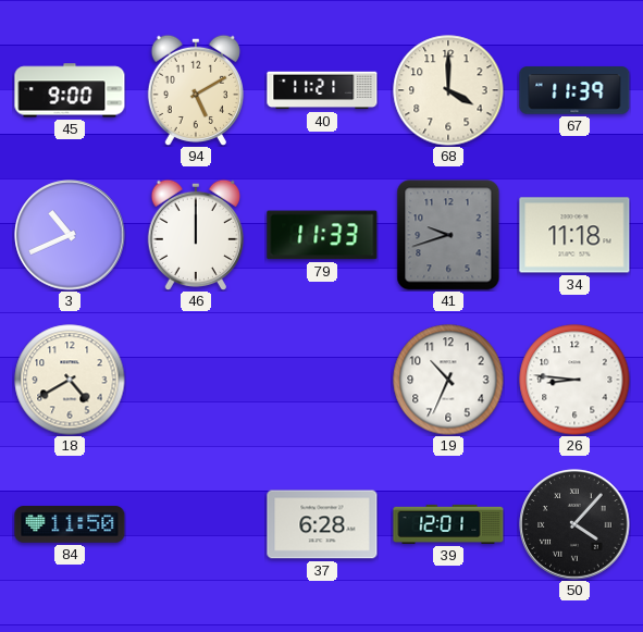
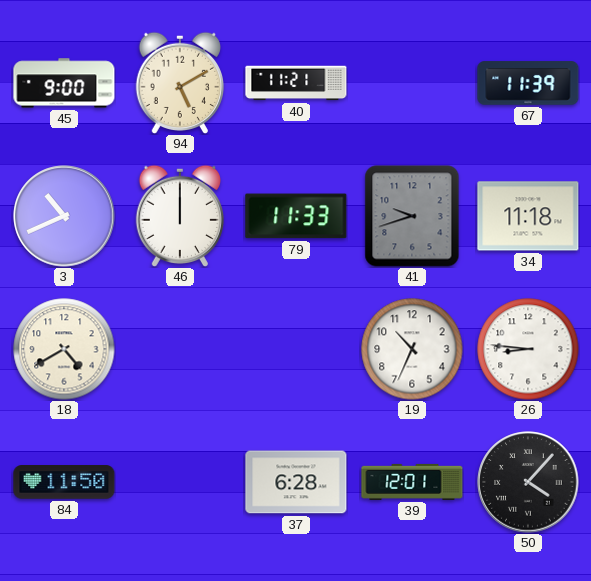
68: 4:00 -> none (448, 90)
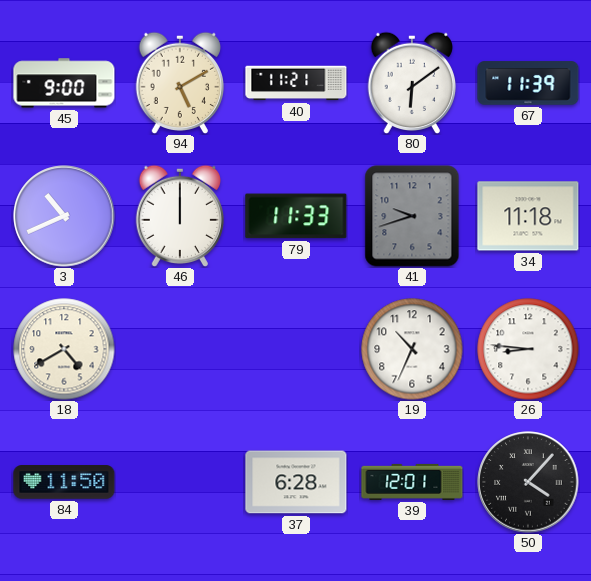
80: none -> 6:09 (411, 83)
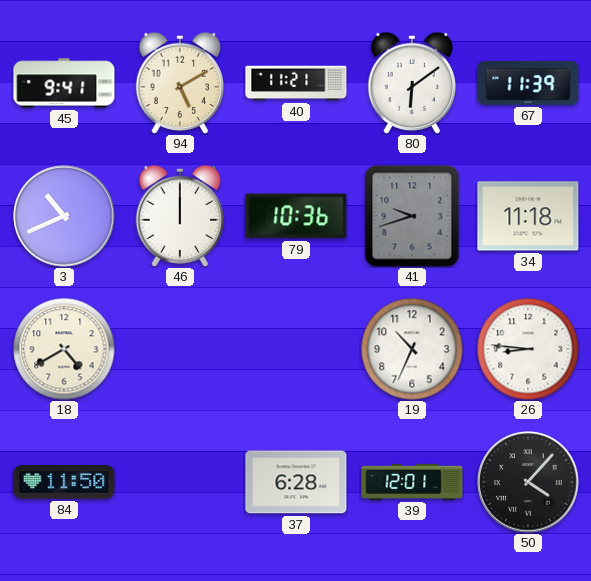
45: 9:00 -> 9:41 (64, 83)
79: 11:33 -> 10:36 (296, 216)
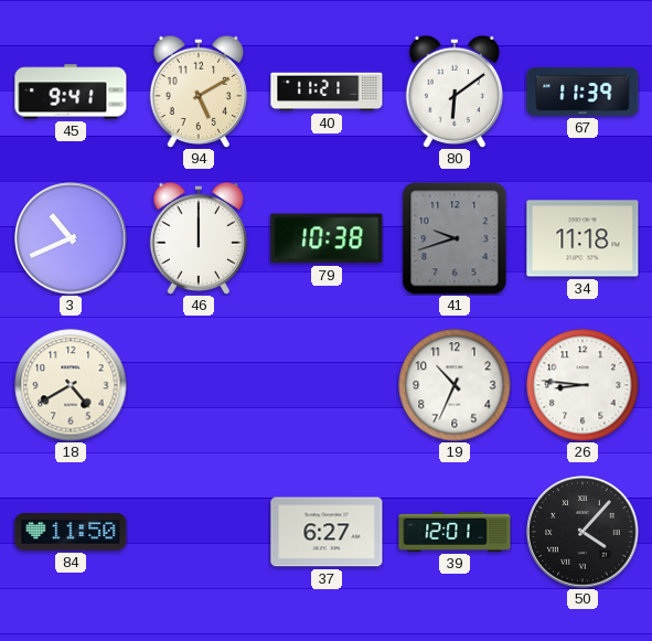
79: 10:36 -> 10:38 (327, 238)
37: 6:28 -> 6:27 (327, 532)
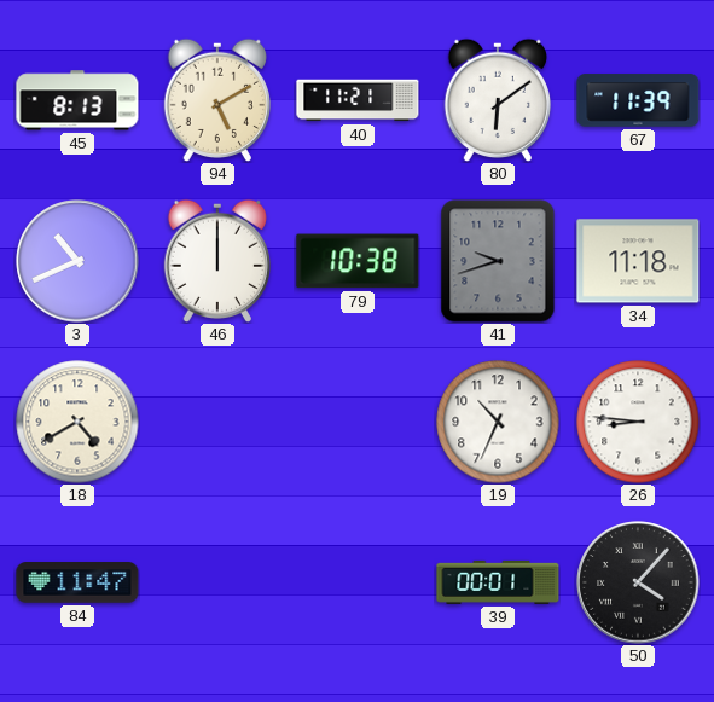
45: 9:41 -> 8:13 (77, 100)
84: 11:50 -> 11:47 (77, 582)
37: 6:27 -> none (327, 532)
39: 12:01 -> 00:01 (498, 582)
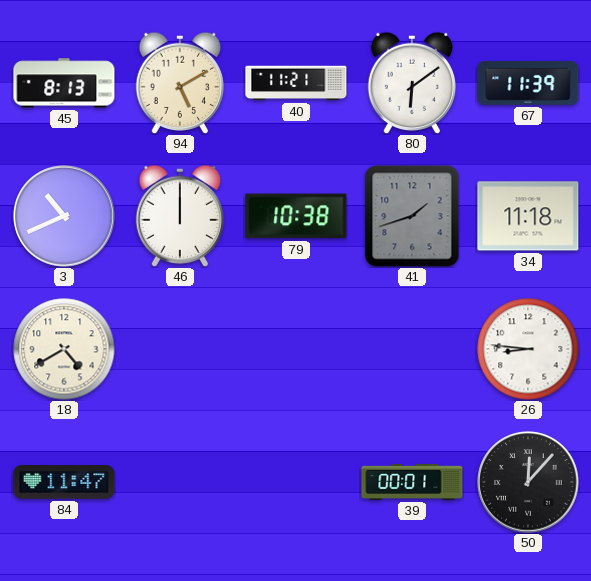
41: 9:42 -> 1:42 (412, 216)
19: 10:34 -> none (498, 422)
50: 4:07 -> 12:07 (528, 482)
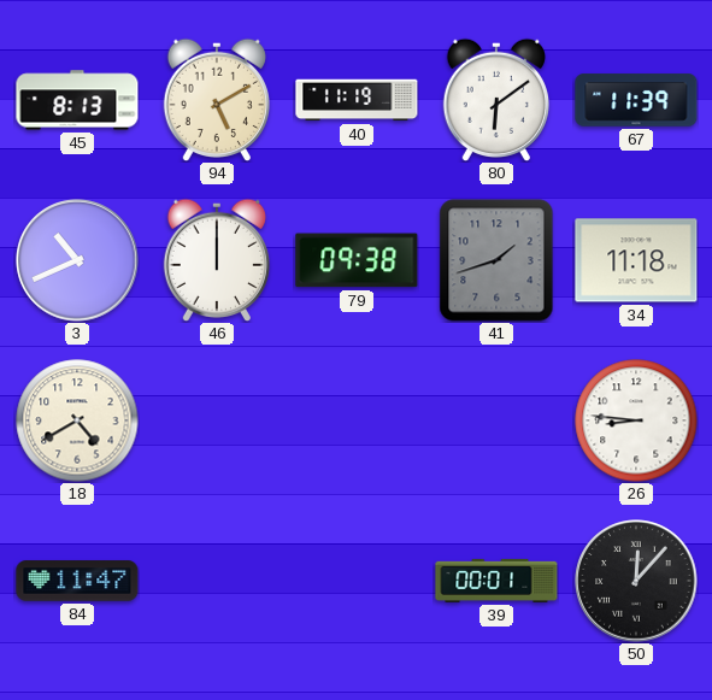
40: 11:21 -> 11:19 (357, 100)
79: 10:38 -> 09:38 (357, 260)
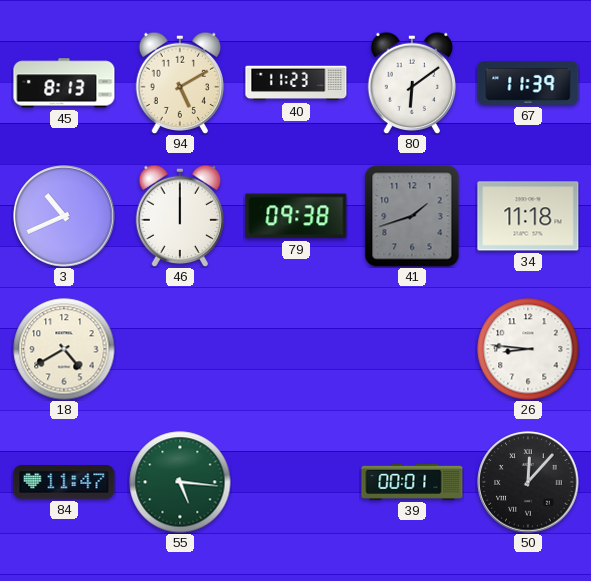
40: 11:19 -> 11:23 (296, 83)
55: none -> 5:16 (180, 482)
